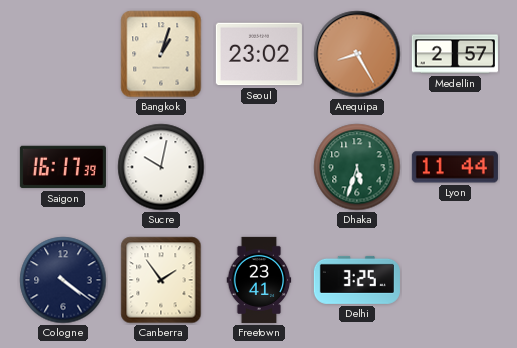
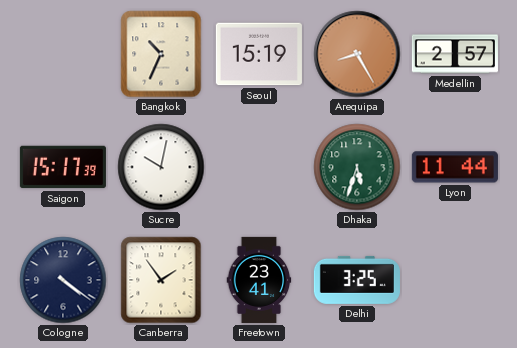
Bangkok: 1:03 -> 10:34 (161, 54)
Seoul: 23:02 -> 15:19 (259, 54)
Saigon: 16:17 -> 15:17 (63, 167)
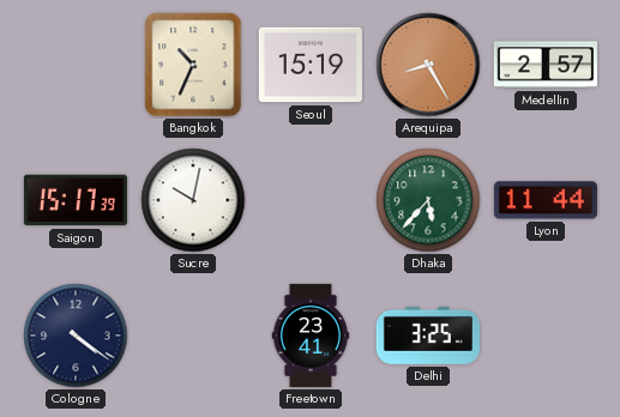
Dhaka: 5:33 -> 5:37 (428, 200)
Canberra: 1:54 -> none (161, 280)
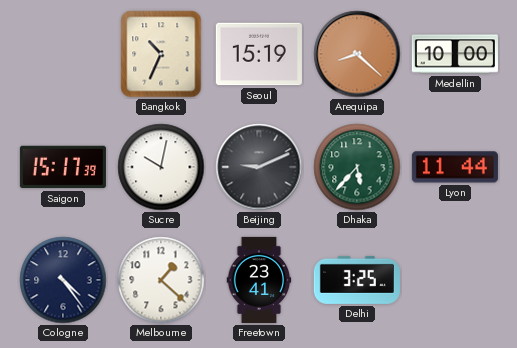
Arequipa: 8:25 -> 8:22 (357, 54)
Medellin: 2:57 -> 10:00 (455, 54)
Beijing: none -> 9:11 (259, 167)
Cologne: 4:21 -> 4:24 (63, 280)
Melbourne: none -> 1:22 (161, 280)
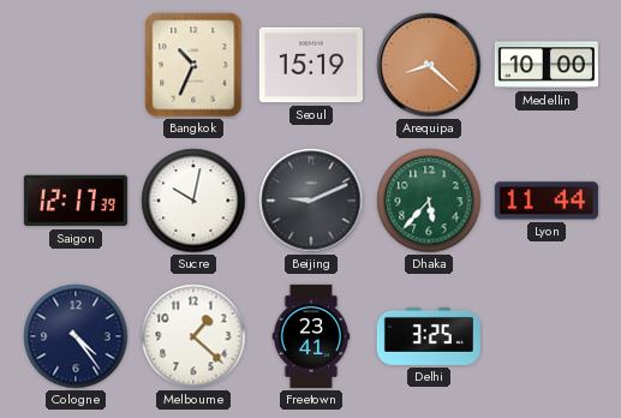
Saigon: 15:17 -> 12:17 (76, 201)
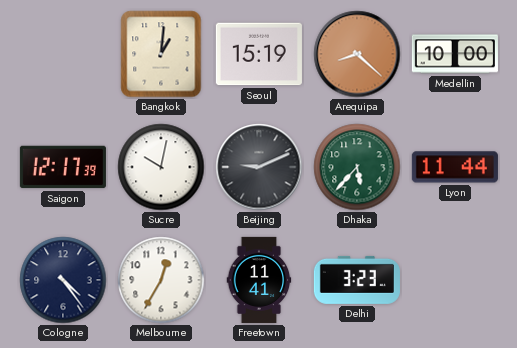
Bangkok: 10:34 -> 1:01 (161, 54)
Melbourne: 1:22 -> 12:35 (161, 280)
Freetown: 23:41 -> 11:41 (259, 280)
Delhi: 3:25 -> 3:23 (357, 280)
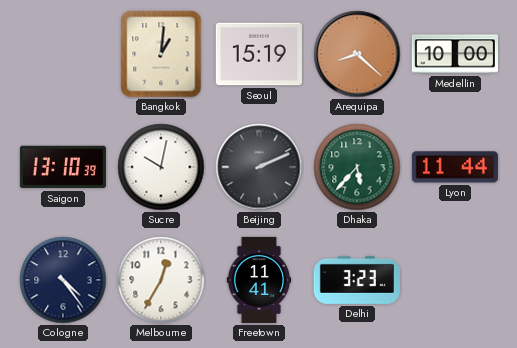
Saigon: 12:17 -> 13:10 (63, 167)
Beijing: 9:11 -> 2:11 (259, 167)
